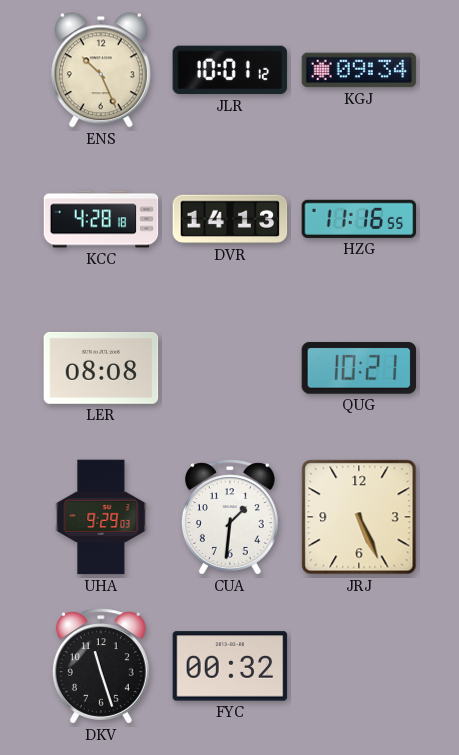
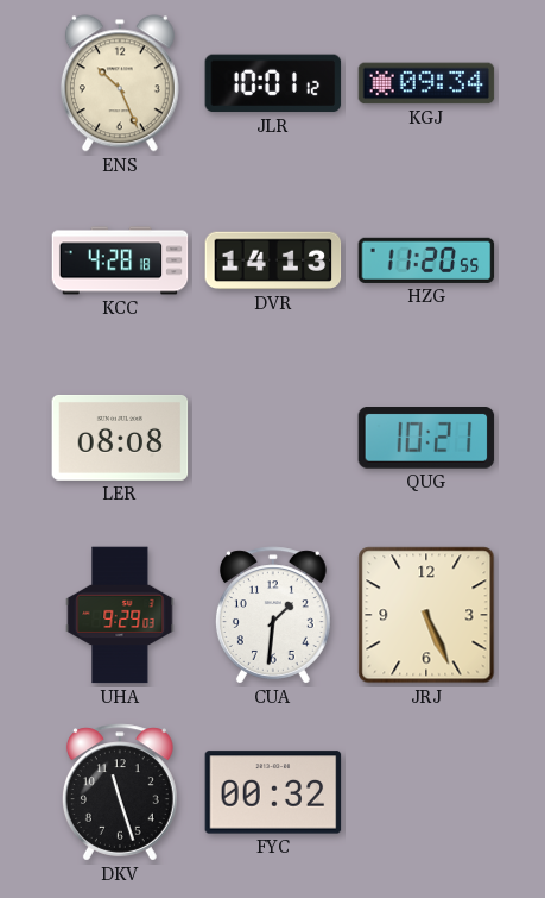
HZG: 11:16 -> 11:20 (426, 260)
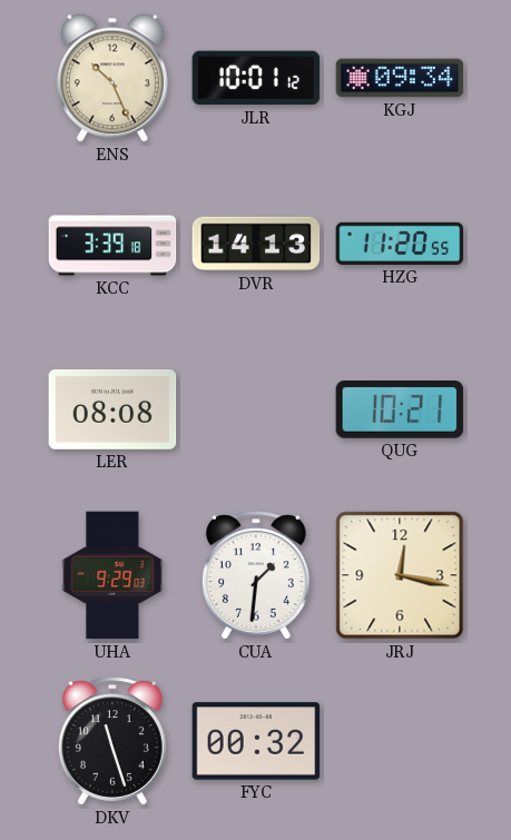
KCC: 4:28 -> 3:39 (112, 244)
JRJ: 5:26 -> 12:17 (400, 575)
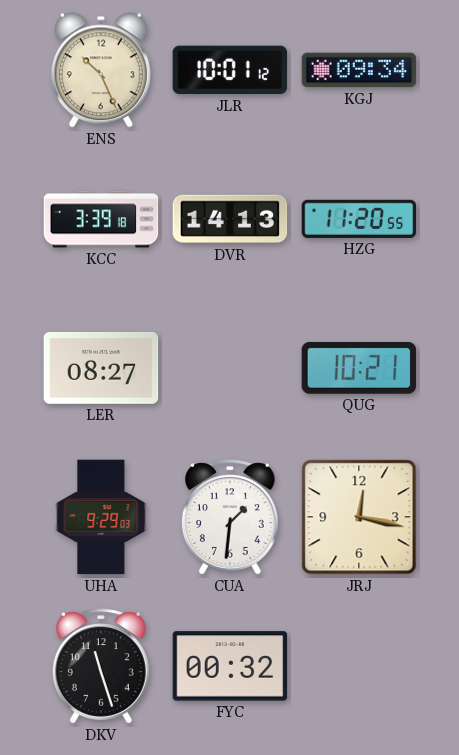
LER: 08:08 -> 08:27 (101, 368)
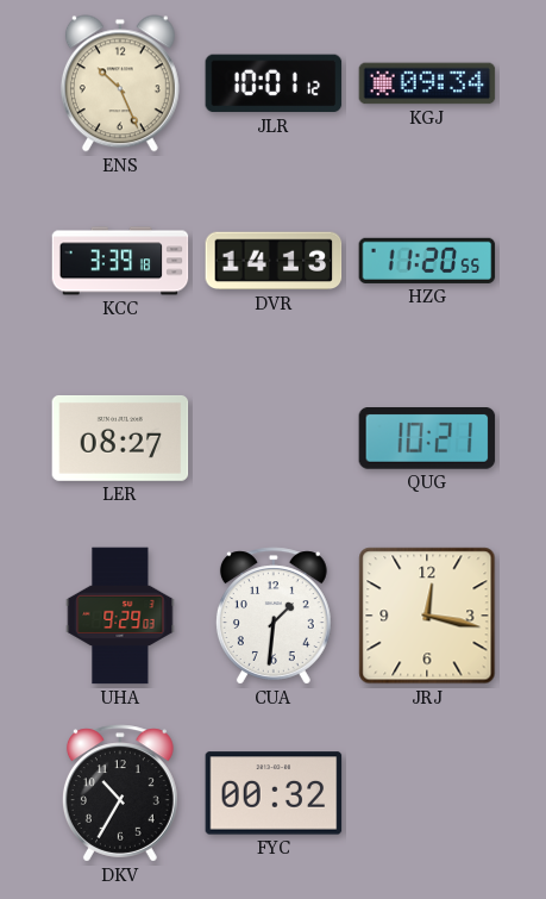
DKV: 11:27 -> 10:35 (120, 793)
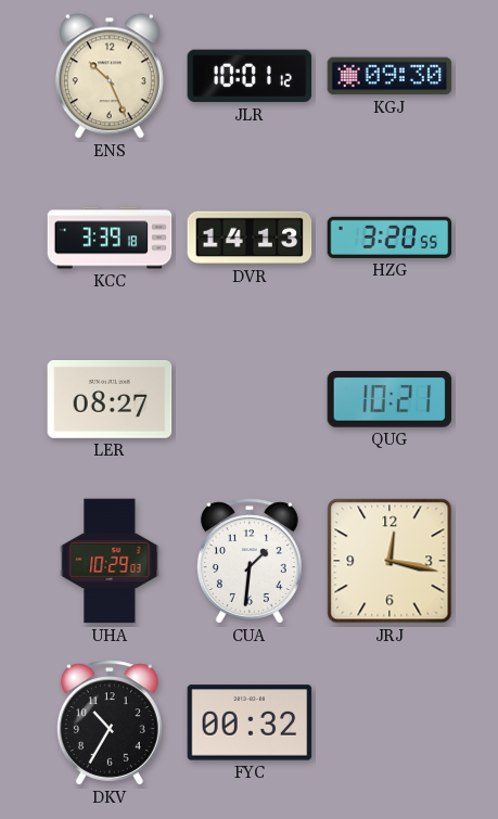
KGJ: 09:34 -> 09:30 (390, 76)
HZG: 11:20 -> 3:20 (390, 238)
UHA: 9:29 -> 10:29 (110, 561)
